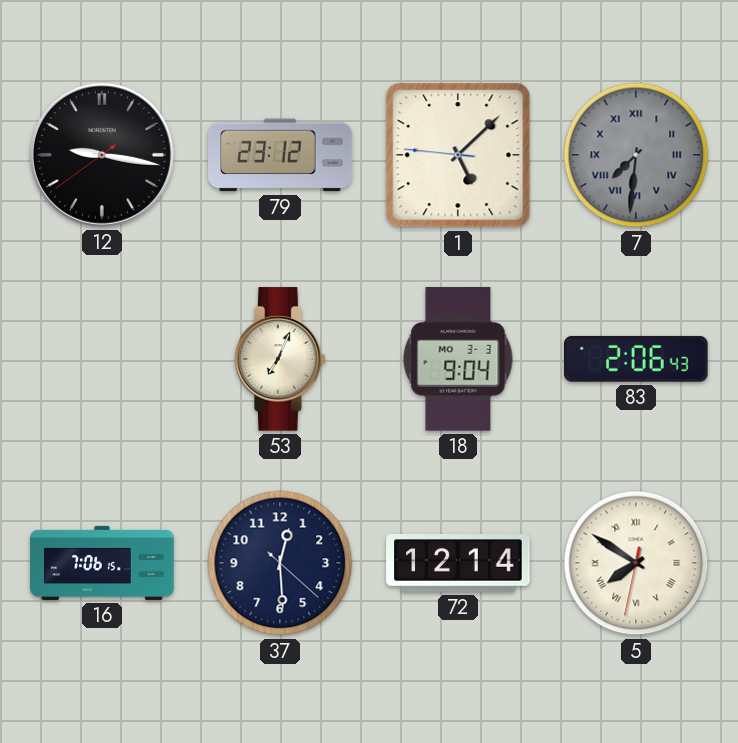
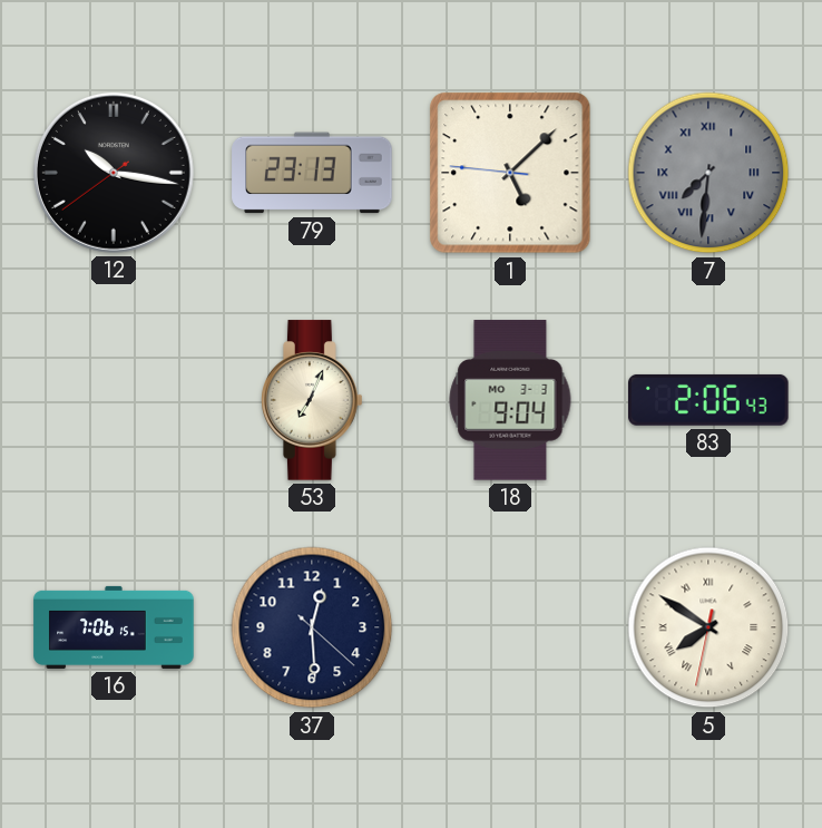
12: 9:16 -> 10:16 (114, 173)
79: 23:12 -> 23:13 (312, 173)
72: 12:14 -> none (458, 563)
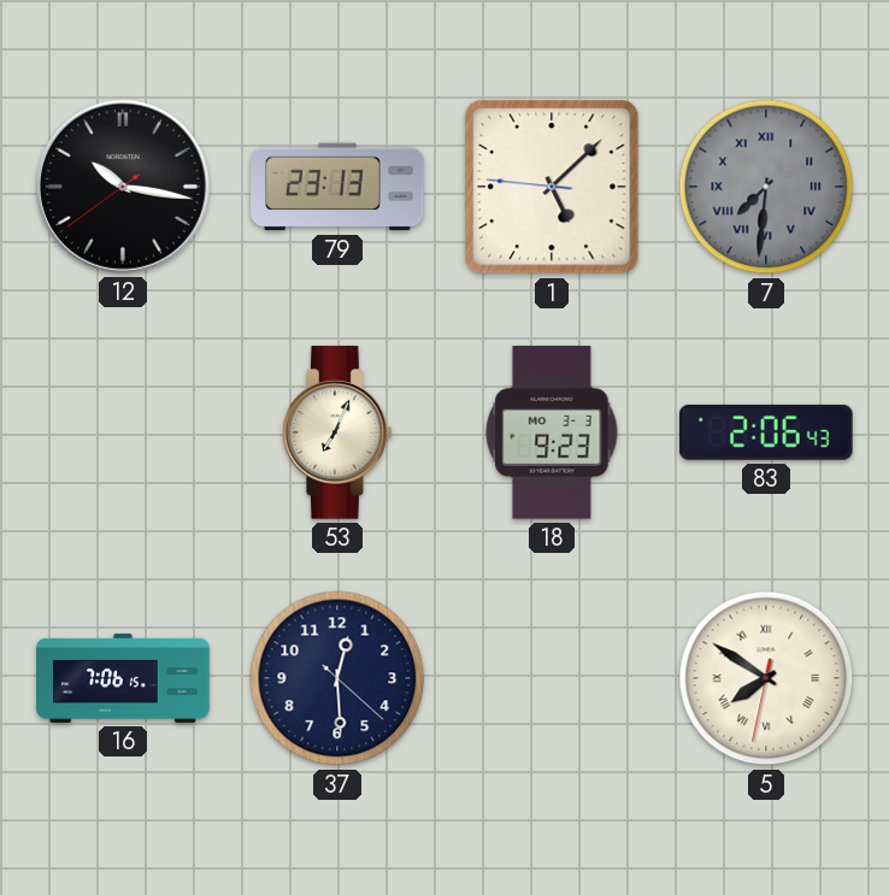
18: 9:04 -> 9:23 (552, 432)
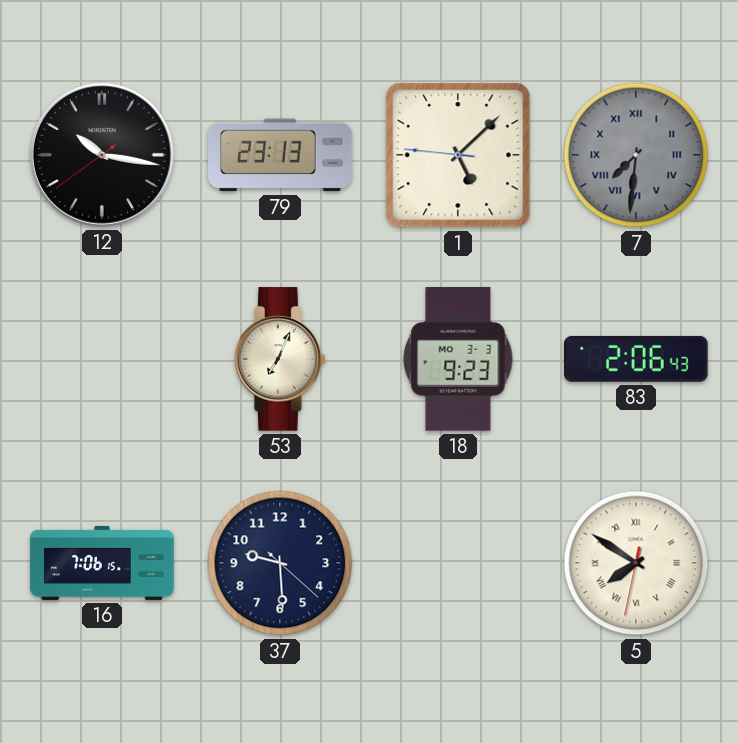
37: 12:29 -> 9:29 (280, 563)
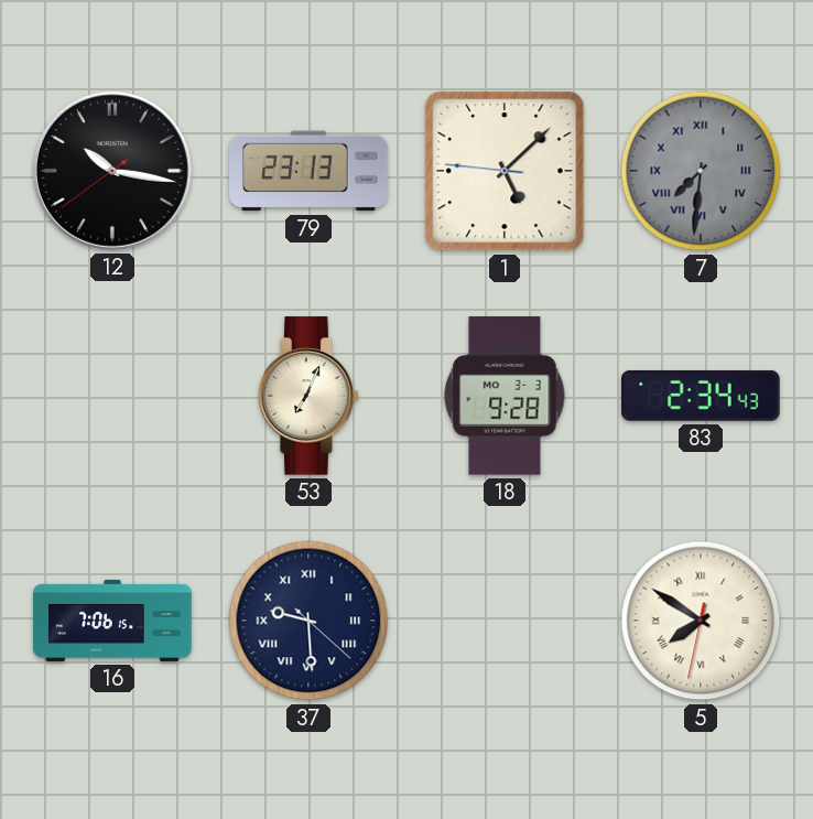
18: 9:23 -> 9:28 (505, 396)
83: 2:06 -> 2:34 (701, 396)
37 numerals: Arabic -> Roman (308, 621)
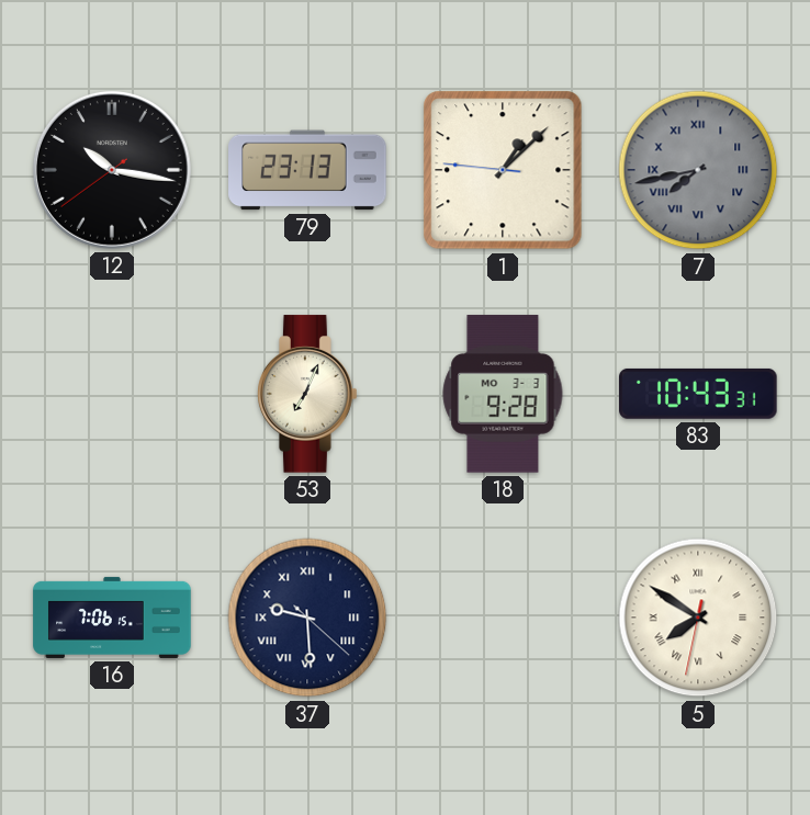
1: 5:07 -> 1:07 (503, 170)
7: 7:31 -> 7:43 (698, 170)
83: 2:34 -> 10:43 (698, 394)
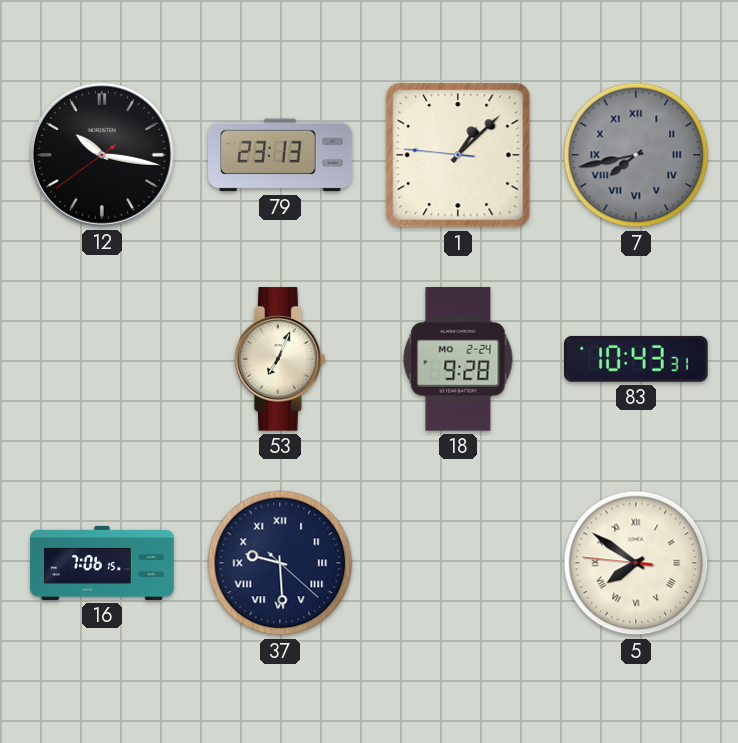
18 date: MO 3-3 -> MO 2-24 (458, 359)
5: 7:50:32 -> 7:50:46 (636, 563)
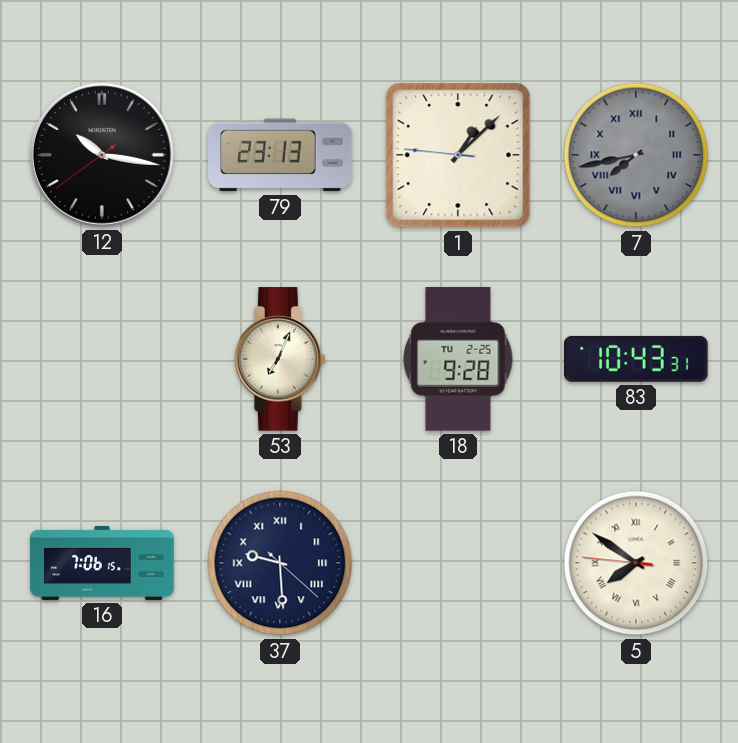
18 date: MO 2-24 -> TU 2-25 (458, 359)
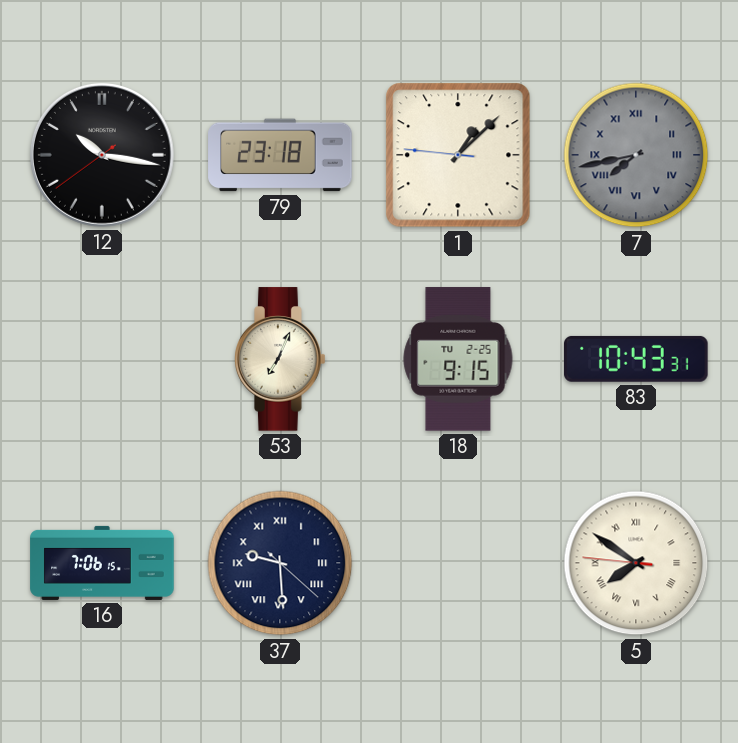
79: 23:13 -> 23:18 (280, 155)
18: 9:28 -> 9:15 (458, 359)
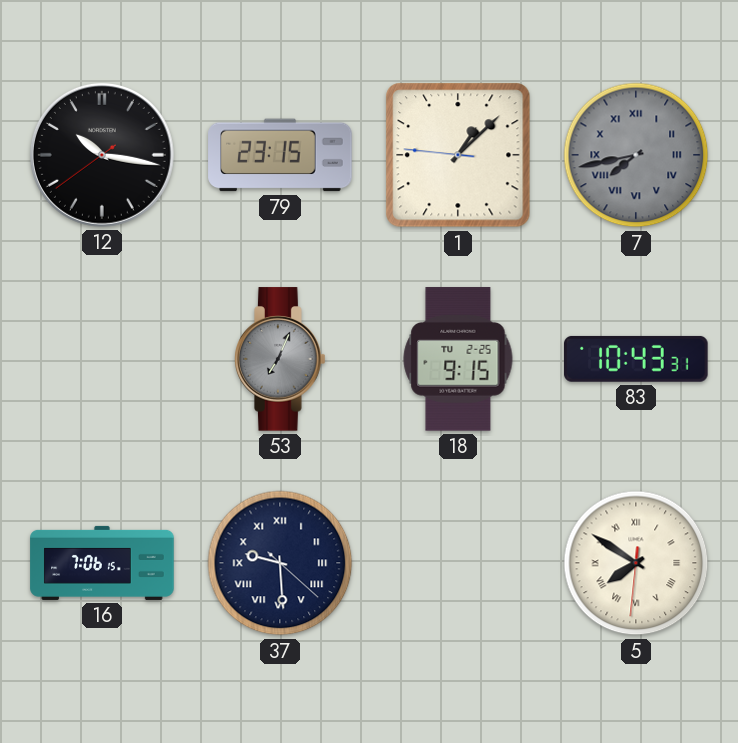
79: 23:18 -> 23:15 (280, 155)
53 dial: cream -> grey (281, 359)
5: 7:50:46 -> 7:50:31 (636, 563)
